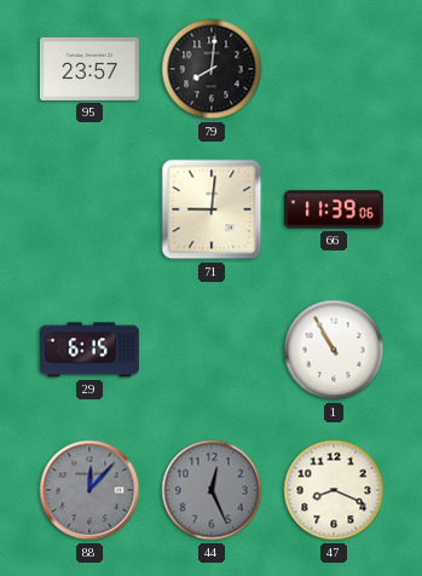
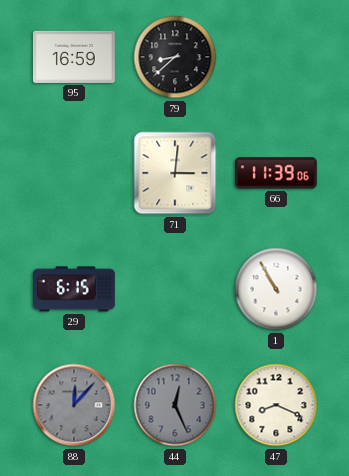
95: 23:57 -> 16:59 (74, 57)
79: 8:01 -> 8:38 (175, 57)
71: 9:01 -> 3:01 (175, 173)
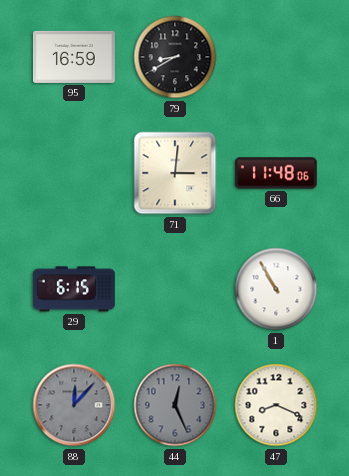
79: 8:38 -> 8:40 (175, 57)
66: 11:39 -> 11:48 (276, 173)
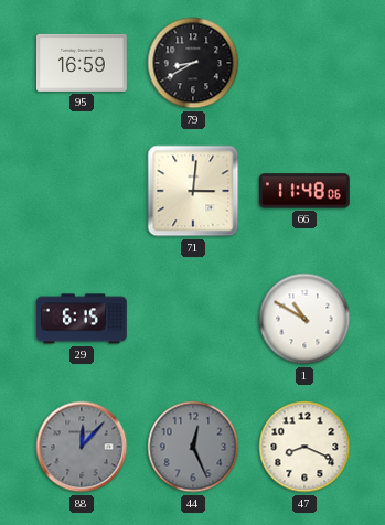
1: 10:55 -> 10:50 (304, 319)
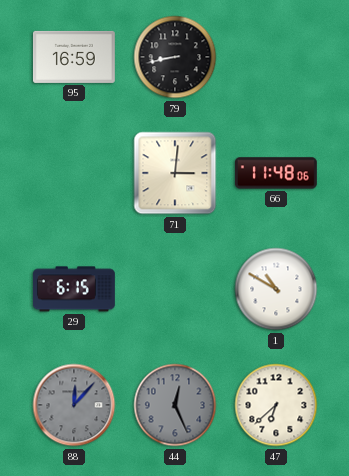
79: 8:40 -> 8:43 (175, 57)
47: 8:19 -> 6:38 (276, 405)
